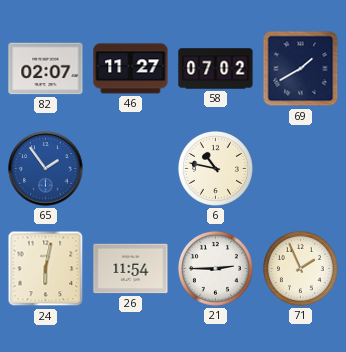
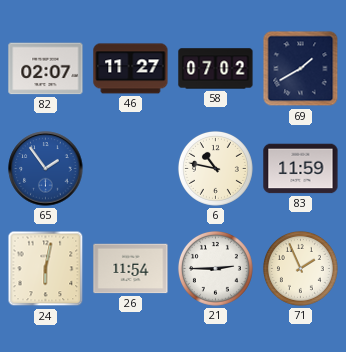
83: none -> 11:59 (301, 169)
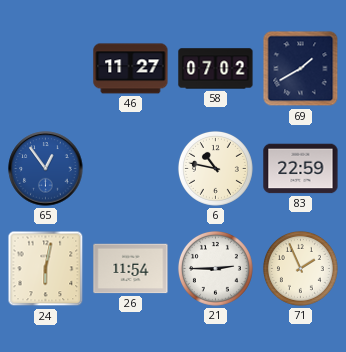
82: 02:07 -> none (46, 69)
65: 1:54 -> 12:54 (46, 169)
83: 11:59 -> 22:59 (301, 169)
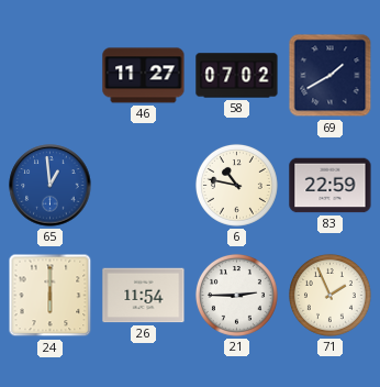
65: 12:54 -> 12:59 (51, 186)
24: 6:02 -> 6:00 (51, 296)
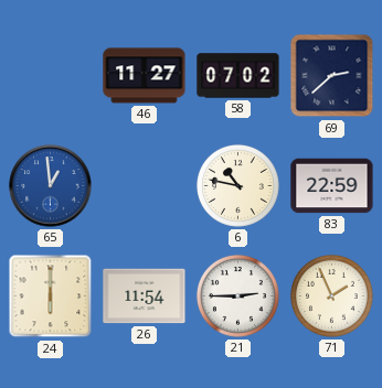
69: 1:40 -> 2:38 (332, 76)
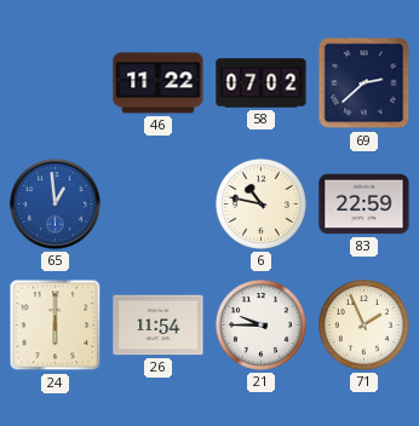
46: 11:27 -> 11:22 (159, 84)
21: 2:45 -> 9:45 (260, 324)
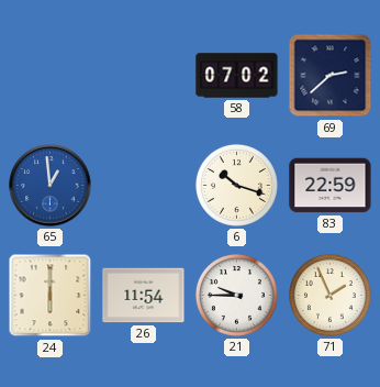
46: 11:22 -> none (159, 84)
6: 10:47 -> 10:18 (236, 185)
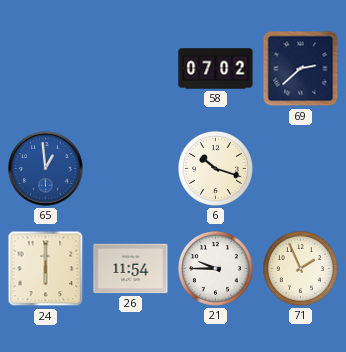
83: 22:59 -> none (331, 186)
